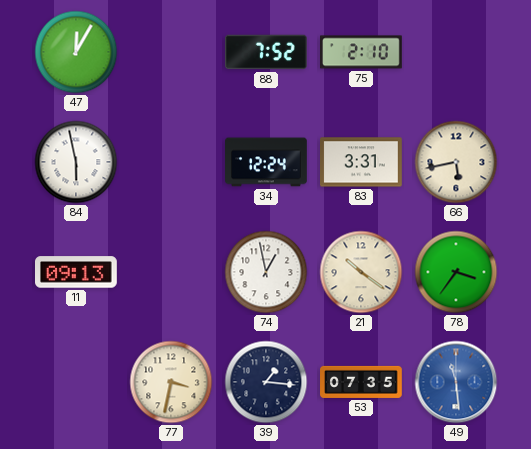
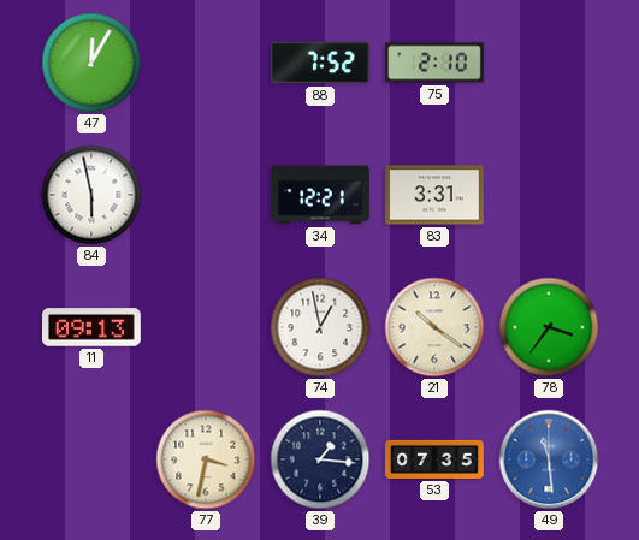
34: 12:24 -> 12:21 (320, 195)
66: 5:43 -> none (456, 162)
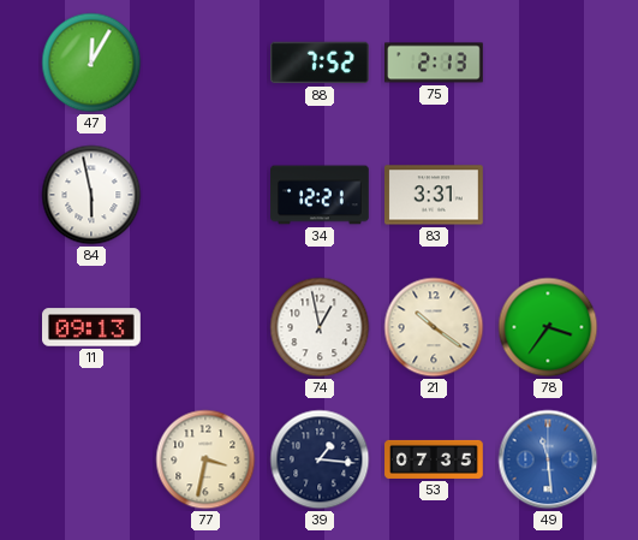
75: 2:10 -> 2:13 (435, 63)
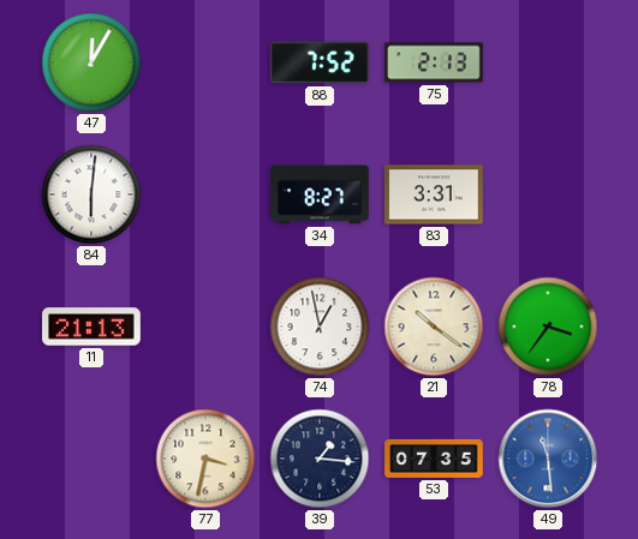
84: 5:58 -> 6:01 (91, 194)
34: 12:21 -> 8:27 (320, 194)
11: 09:13 -> 21:13 (93, 327)
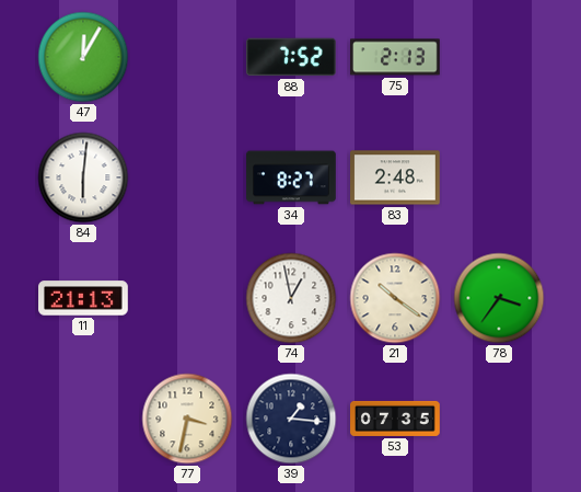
83: 3:31 -> 2:48 (396, 178)
49: 11:29 -> none (548, 459)
